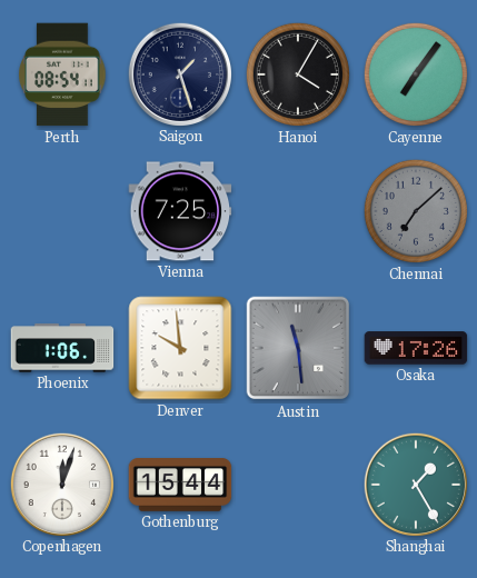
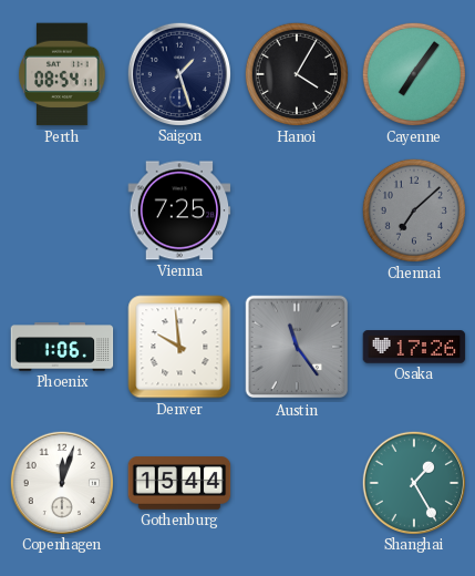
Austin: 11:29 -> 11:24 (297, 347)
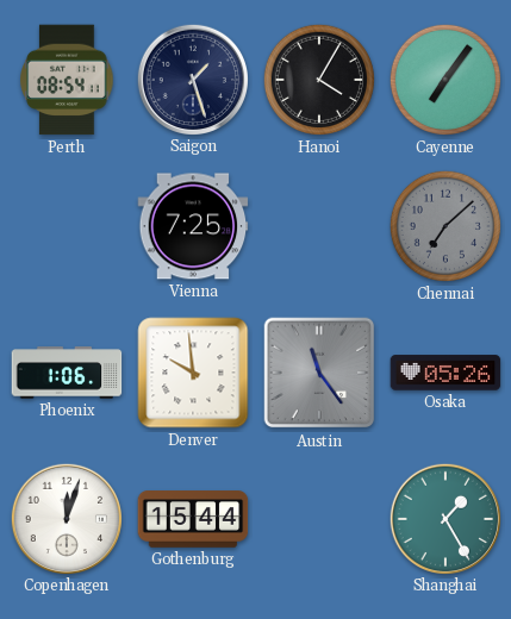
Osaka: 17:26 -> 05:26 (445, 373)
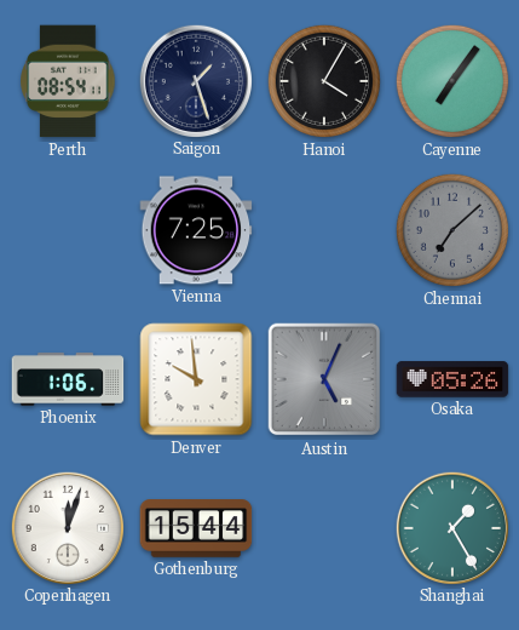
Austin: 11:24 -> 5:04 (324, 379)
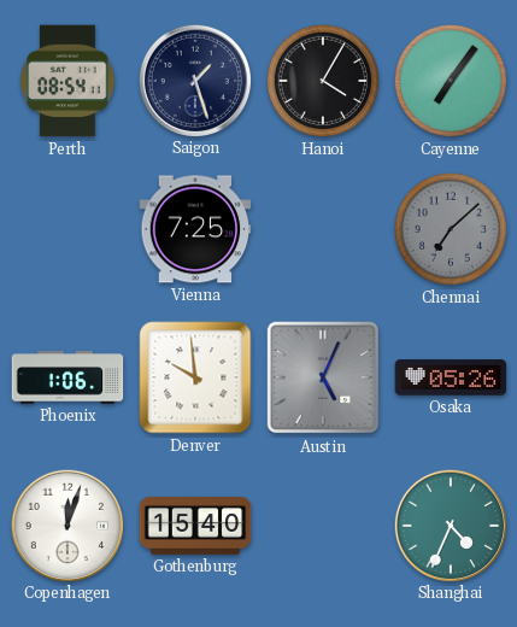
Gothenburg: 15:44 -> 15:40 (195, 526)
Shanghai: 1:25 -> 4:34 (450, 525)
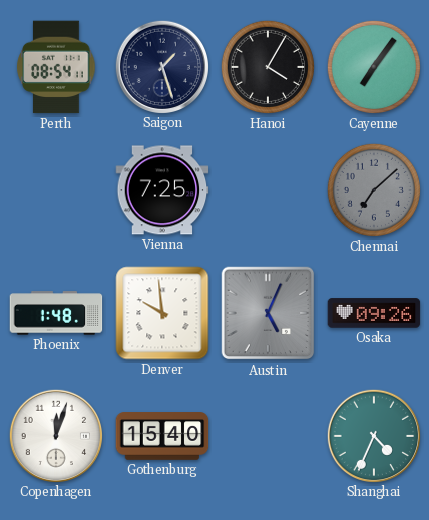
Phoenix: 1:06 -> 1:48 (56, 313)
Osaka: 05:26 -> 09:26 (374, 313)
